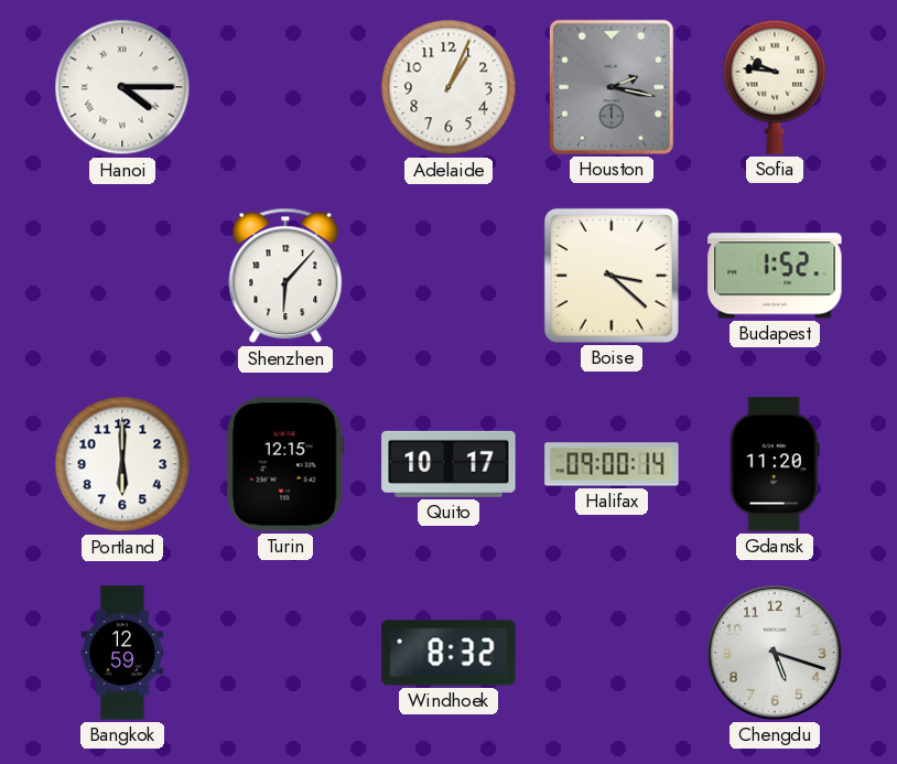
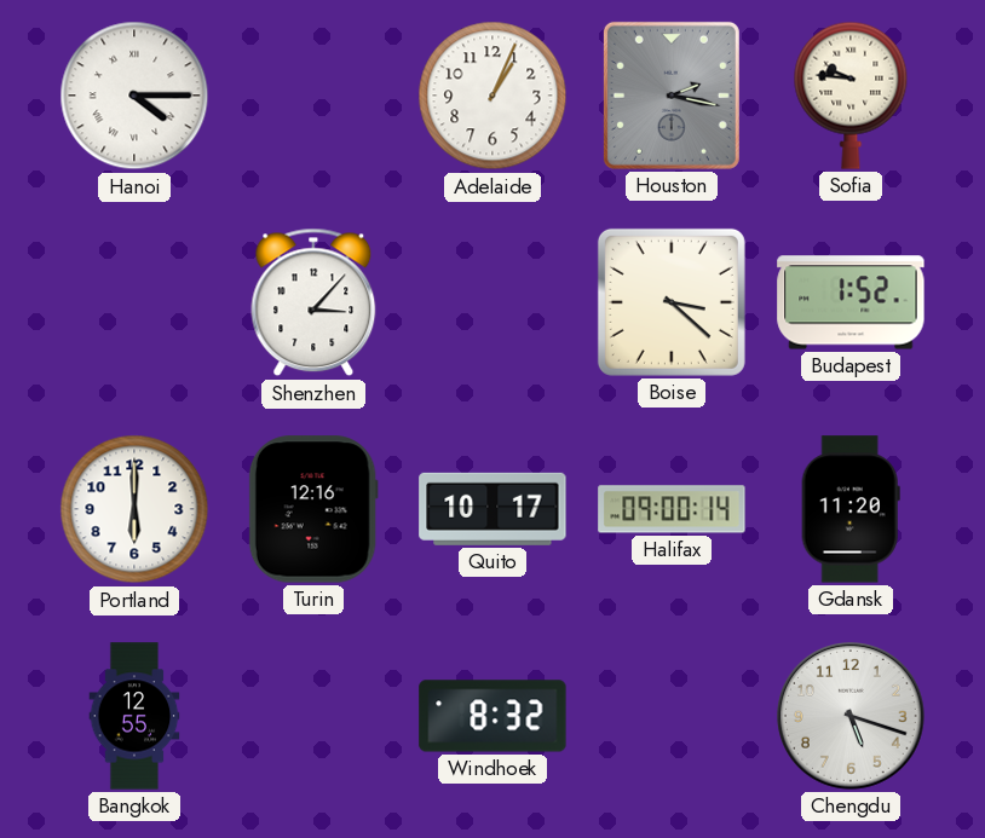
Shenzhen: 6:07 -> 3:07 (313, 302)
Turin: 12:15 -> 12:16 (313, 509)
Bangkok: 12:59 -> 12:55 (134, 716)
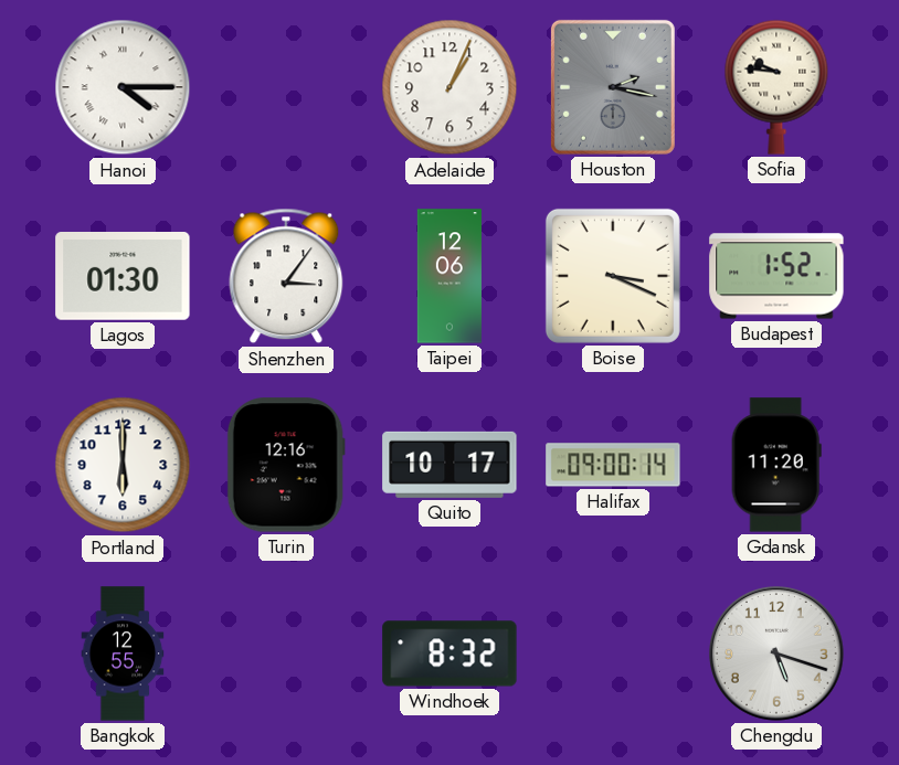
Lagos: none -> 01:30 (123, 277)
Shenzhen: 3:07 -> 3:06 (286, 276)
Taipei: none -> 12:06 (449, 276)
Boise: 3:22 -> 3:19 (613, 276)
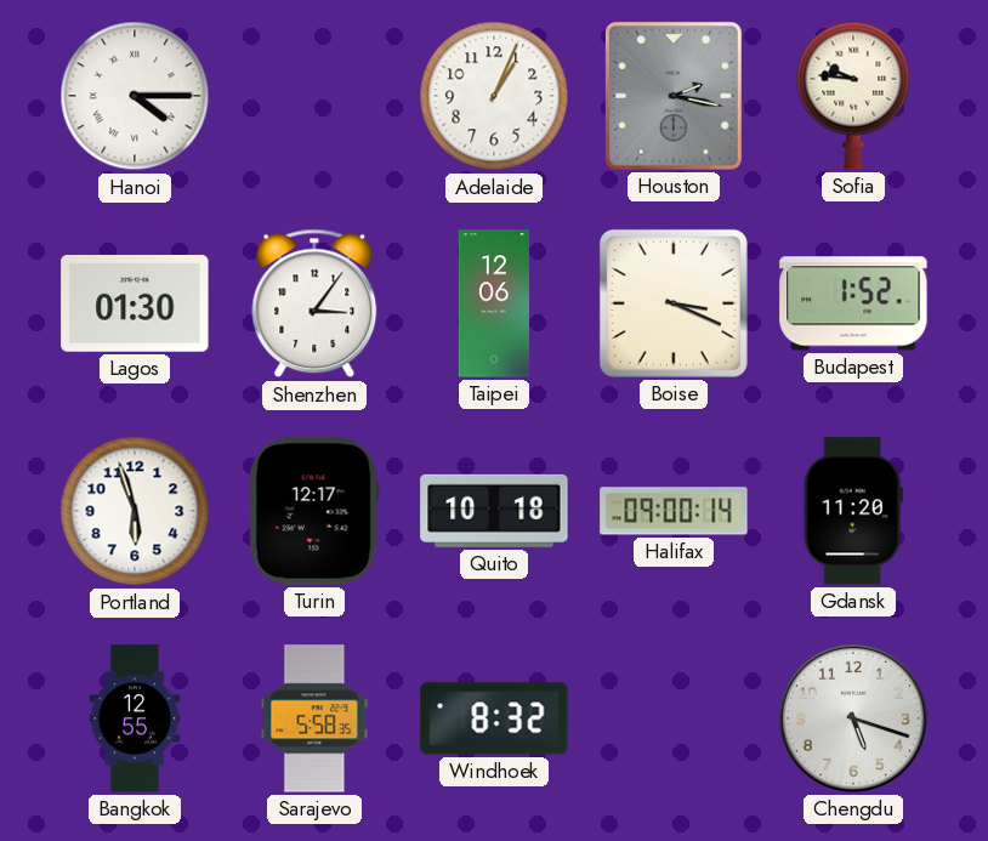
Portland: 6:00 -> 5:57 (135, 511)
Turin: 12:16 -> 12:17 (314, 511)
Quito: 10:17 -> 10:18 (494, 511)
Sarajevo: none -> 5:58 (314, 718)
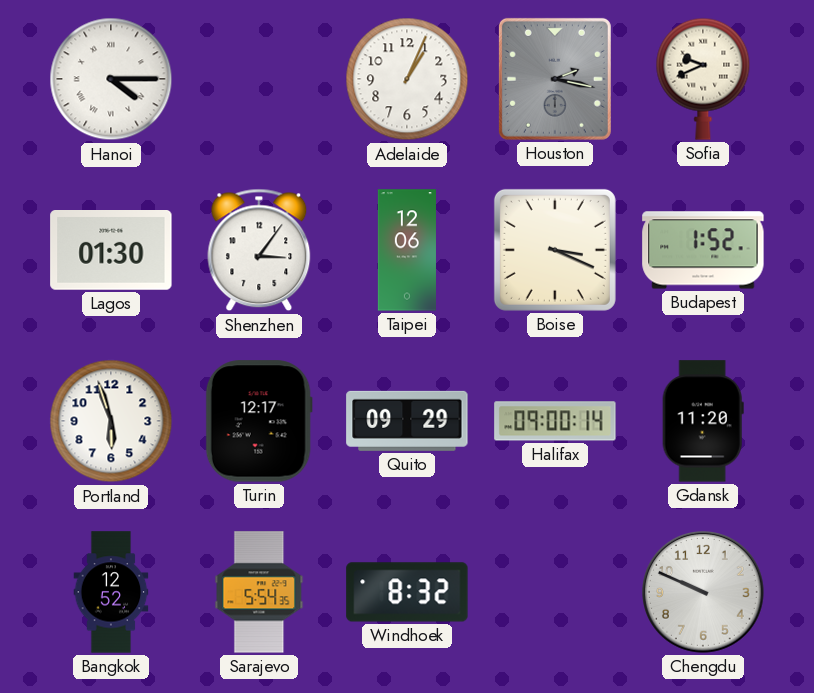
Sofia: 9:46 -> 9:41 (703, 79)
Quito: 10:18 -> 09:29 (407, 421)
Bangkok: 12:55 -> 12:52 (111, 592)
Sarajevo: 5:58 -> 5:54 (259, 592)
Chengdu: 5:18 -> 9:49 (704, 593)
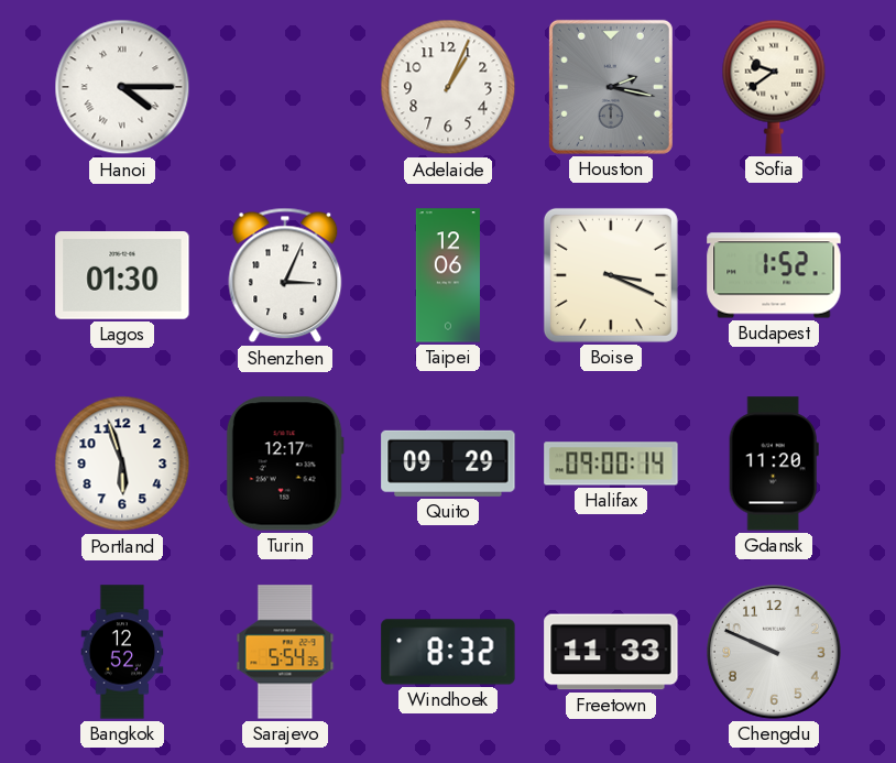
Sofia: 9:41 -> 9:39 (774, 87)
Shenzhen: 3:06 -> 3:04 (285, 275)
Freetown: none -> 11:33 (611, 652)
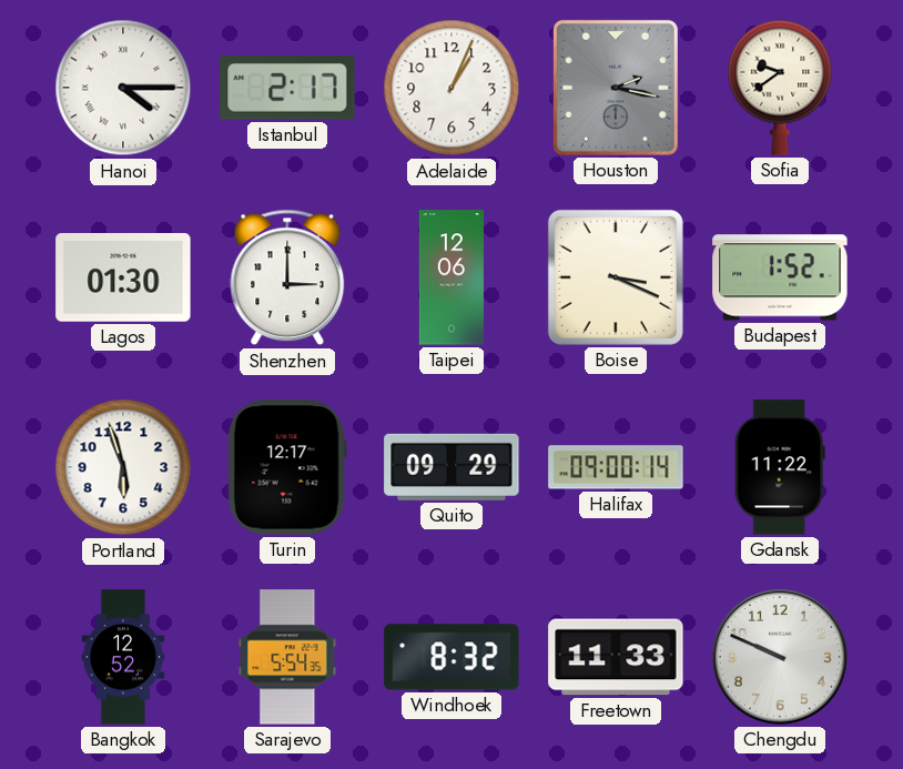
Istanbul: none -> 2:17 (287, 88)
Shenzhen: 3:04 -> 3:00 (287, 277)
Gdansk: 11:20 -> 11:22 (780, 467)
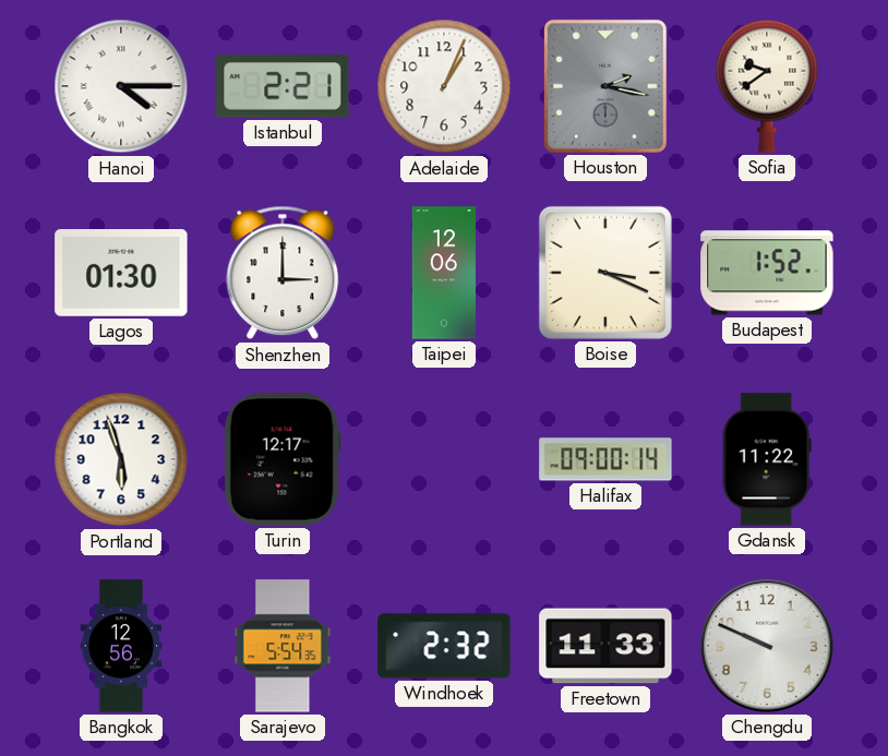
Istanbul: 2:17 -> 2:21 (283, 86)
Quito: 09:29 -> none (451, 467)
Bangkok: 12:52 -> 12:56 (121, 646)
Windhoek: 8:32 -> 2:32 (444, 646)
